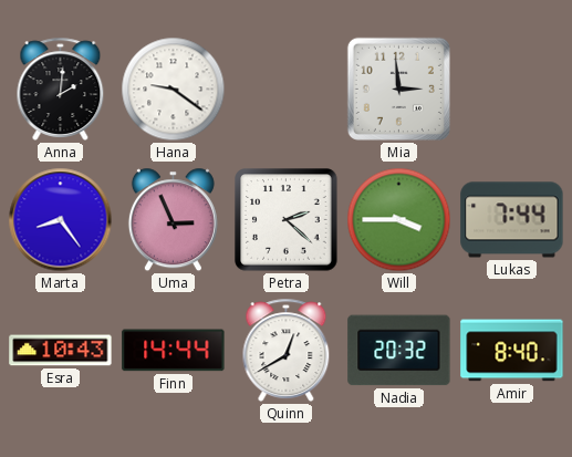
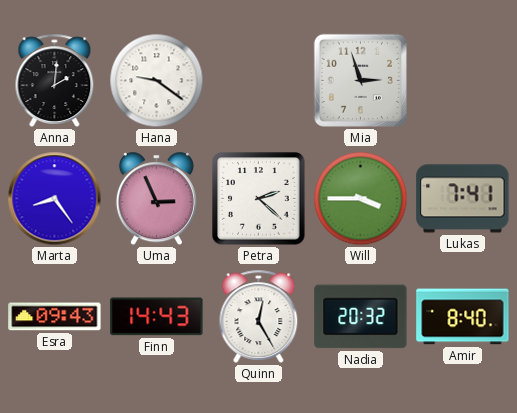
Mia: 2:59 -> 2:57 (360, 80)
Lukas: 7:44 -> 7:41 (463, 199)
Esra: 10:43 -> 09:43 (55, 317)
Finn: 14:44 -> 14:43 (157, 317)
Quinn: 12:40 -> 12:25 (259, 316)
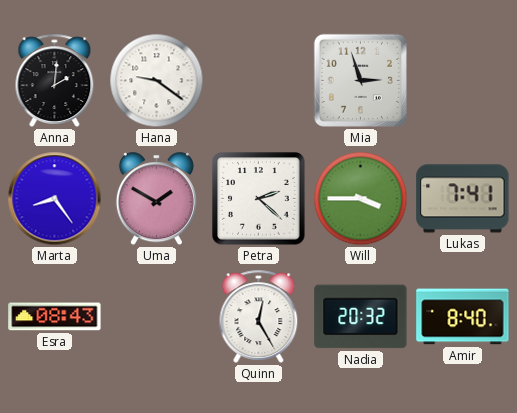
Uma: 2:56 -> 1:50 (156, 199)
Esra: 09:43 -> 08:43 (55, 317)
Finn: 14:43 -> none (157, 317)
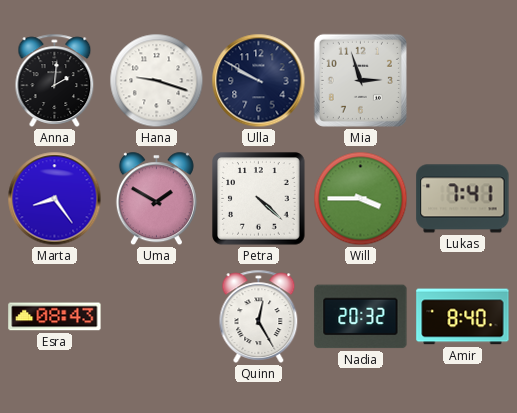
Hana: 9:21 -> 9:18 (157, 81)
Ulla: none -> 9:50 (259, 81)
Petra: 2:22 -> 4:22 (259, 199)
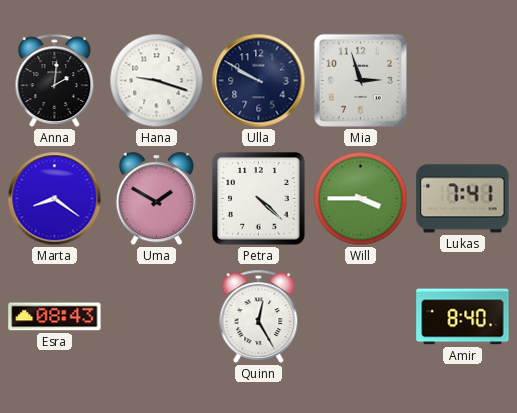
Marta: 8:24 -> 8:21 (55, 199)
Nadia: 20:32 -> none (361, 317)
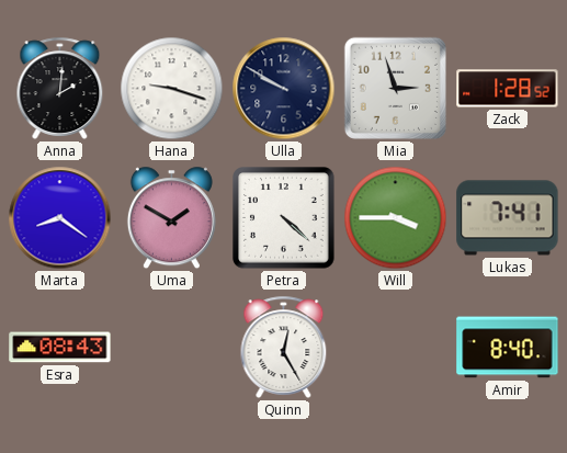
Zack: none -> 1:28 (508, 89)
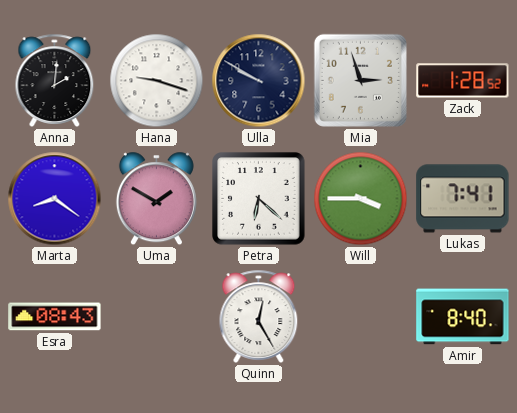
Petra: 4:22 -> 6:22 (259, 199)
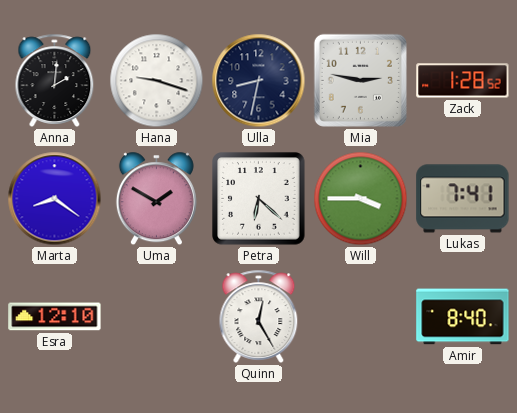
Ulla: 9:50 -> 8:32 (259, 81)
Mia: 2:57 -> 2:47 (360, 80)
Esra: 08:43 -> 12:10 (55, 317)
